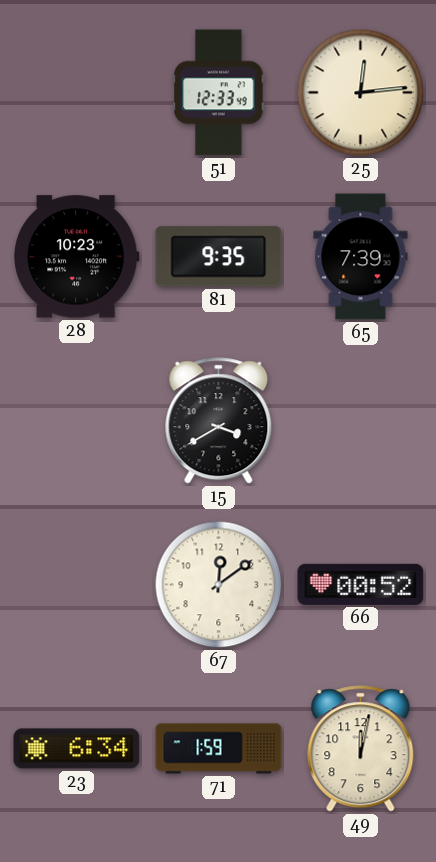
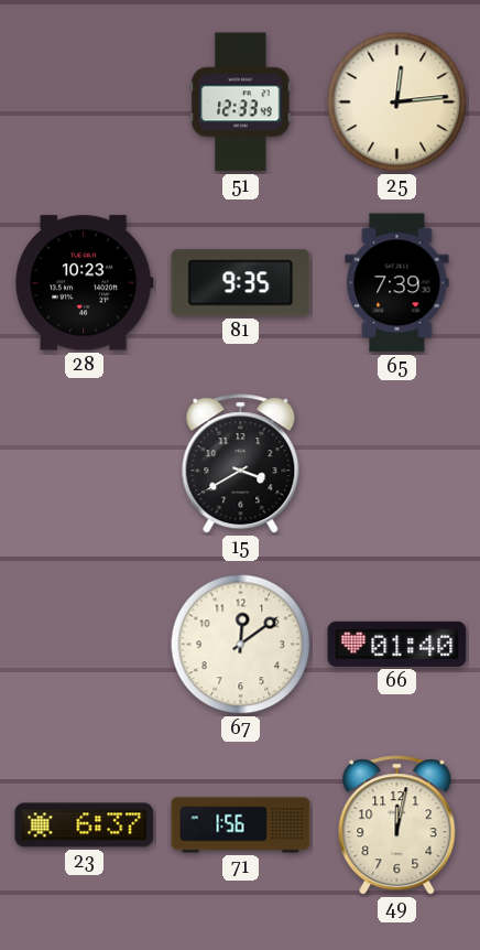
66: 00:52 -> 01:40 (397, 644)
23: 6:34 -> 6:37 (85, 825)
71: 1:59 -> 1:56 (241, 825)
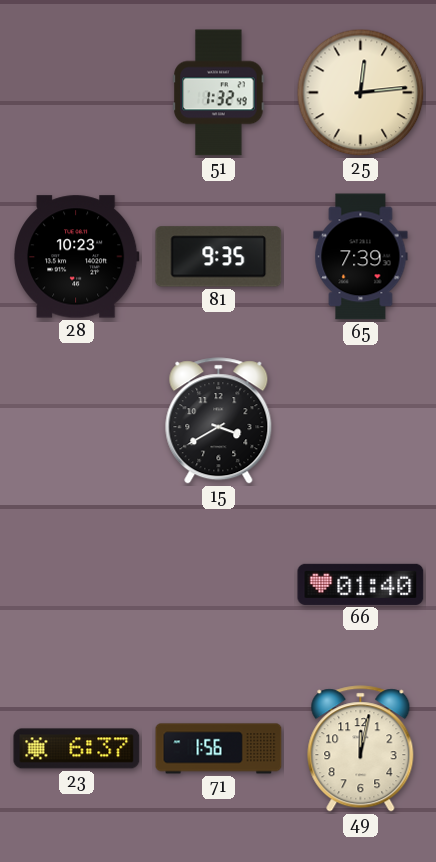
51: 12:33 -> 1:32 (219, 93)
67: 12:09 -> none (241, 645)
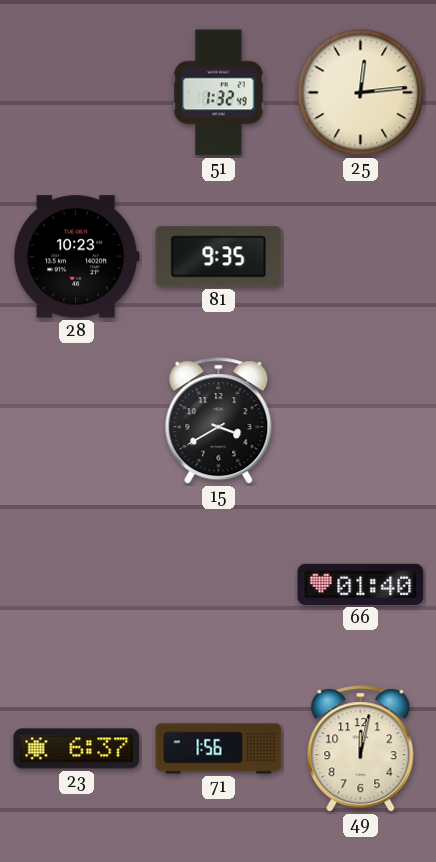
65: 7:39 -> none (361, 257)
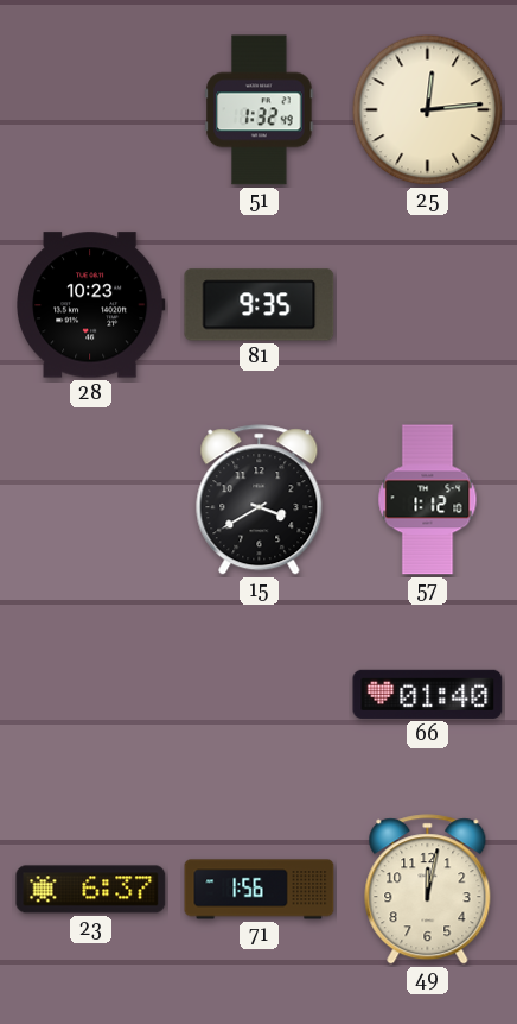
57: none -> 1:12 (428, 500)
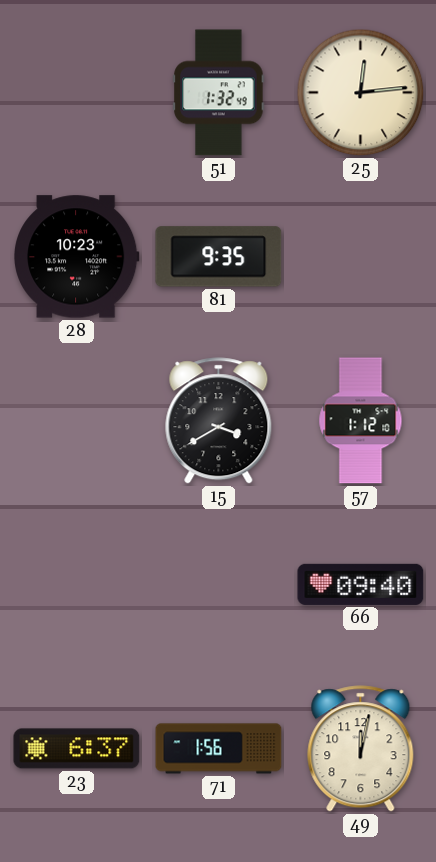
66: 01:40 -> 09:40 (361, 584)
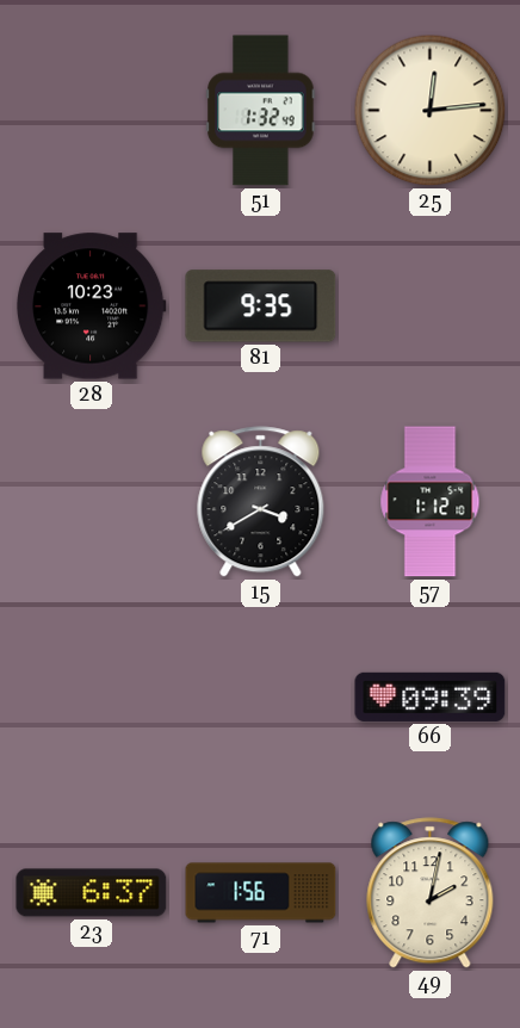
66: 09:40 -> 09:39 (431, 696)
49: 12:02 -> 2:02 (431, 893)
